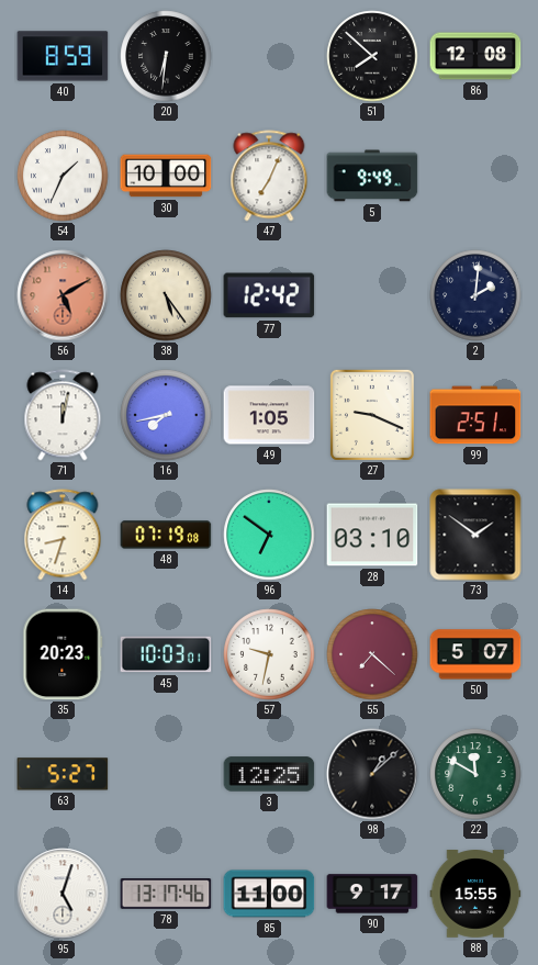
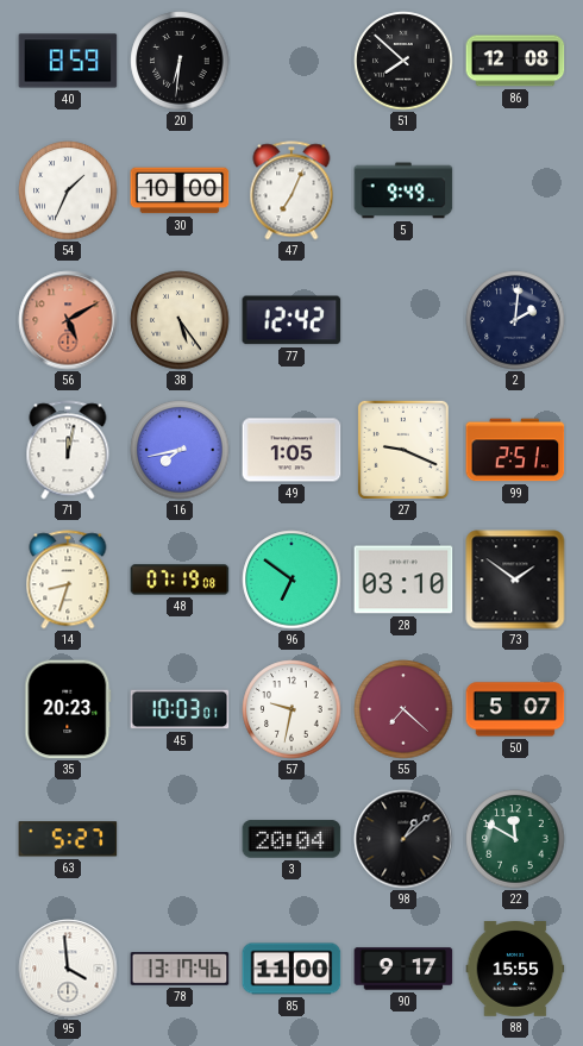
3: 12:25 -> 20:04 (291, 839)
95: 5:03 -> 3:59 (68, 969)
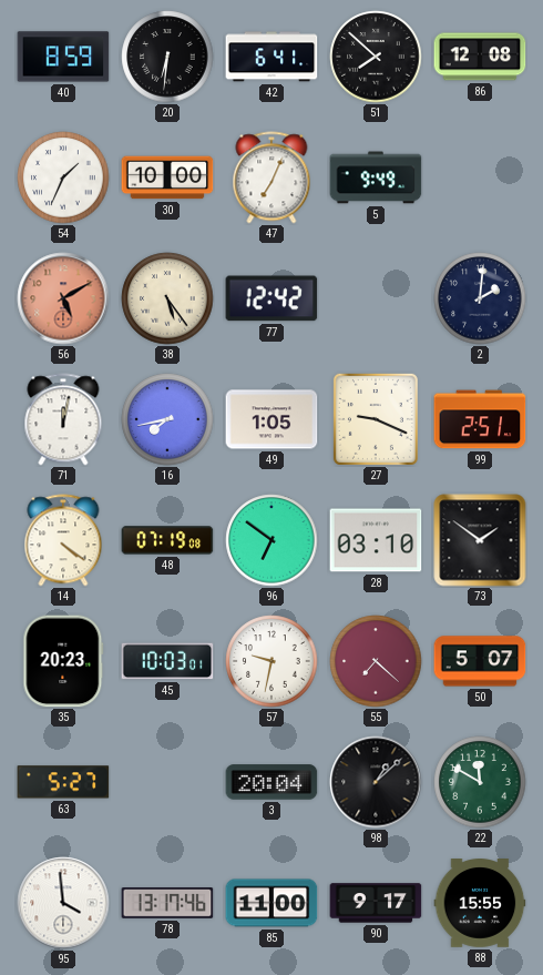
42: none -> 6:41 (271, 57)
14: 8:33 -> 4:21 (63, 540)
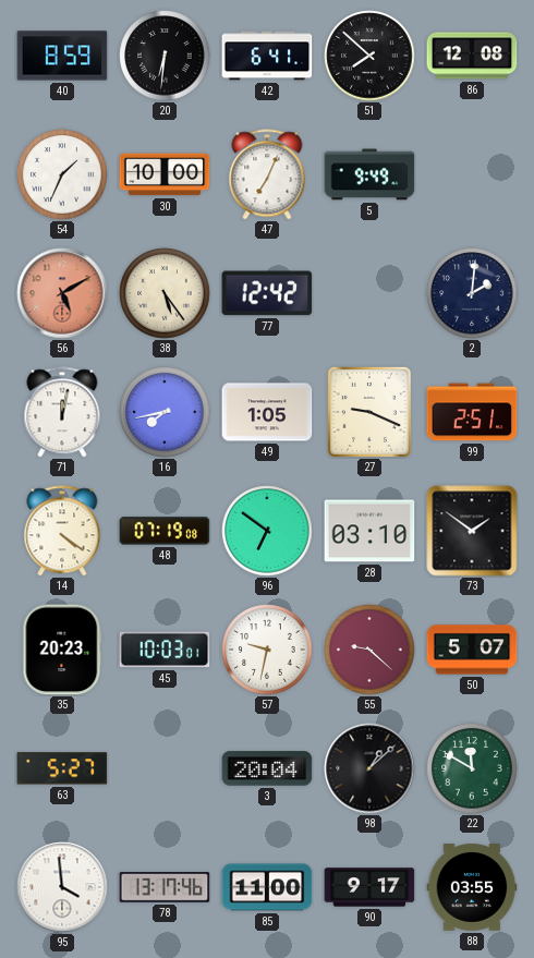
55: 7:22 -> 9:22 (369, 650)
88: 15:55 -> 03:55 (472, 888)
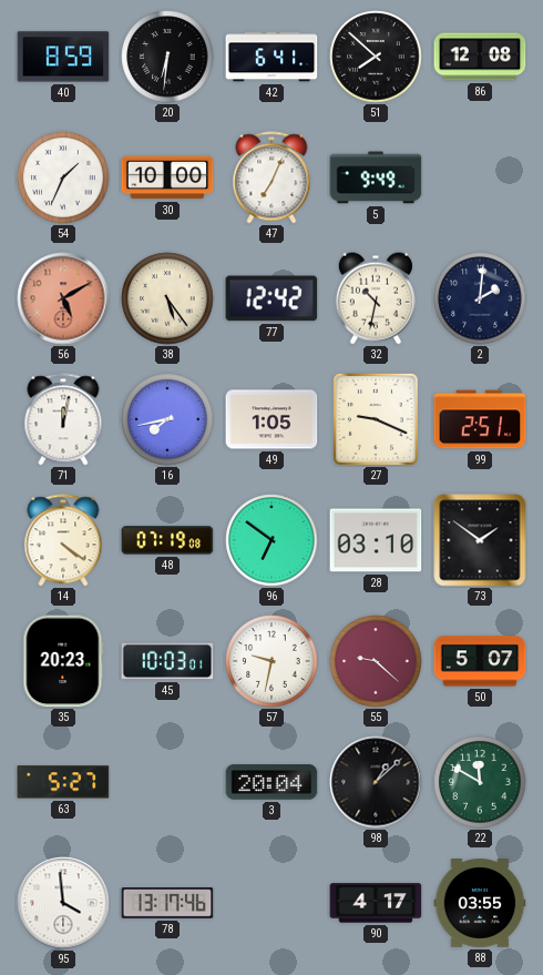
32: none -> 10:32 (376, 298)
85: 11:00 -> none (267, 887)
90: 9:17 -> 4:17 (376, 903)
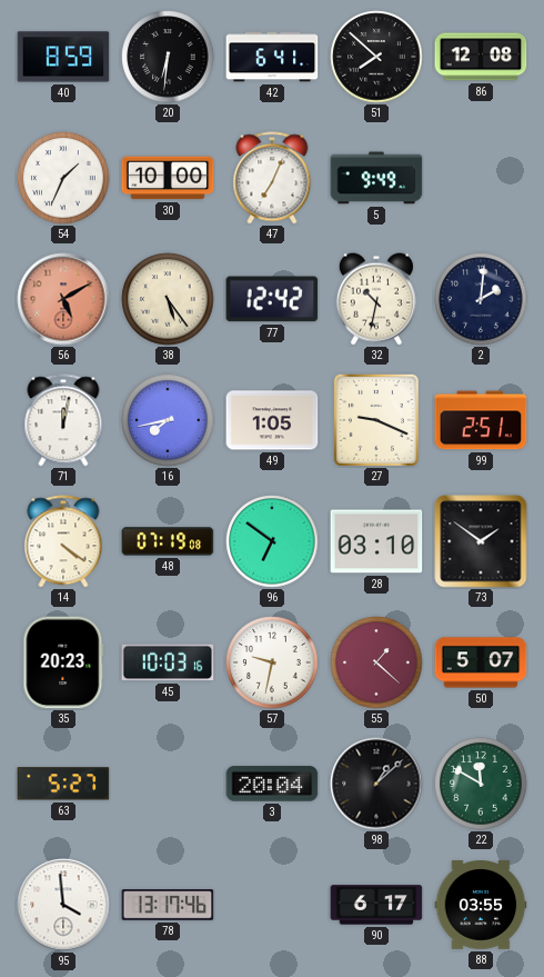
45: 10:03:01 -> 10:03:16 (168, 662)
55: 9:22 -> 1:22 (376, 662)
90: 4:17 -> 6:17 (376, 905)
